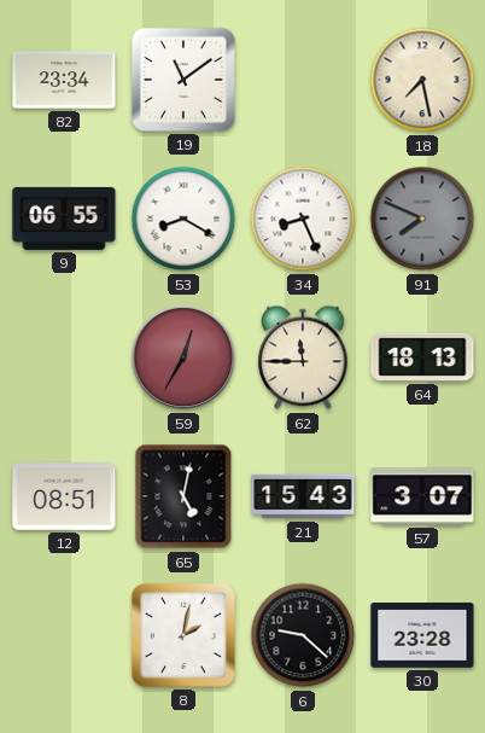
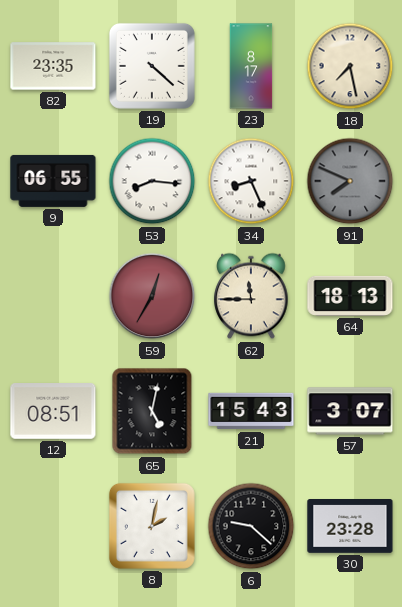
82: 23:34 -> 23:35 (53, 66)
19: 11:09 -> 4:22 (152, 66)
23: none -> 8:17 (251, 66)
53: 8:20 -> 8:16 (152, 181)
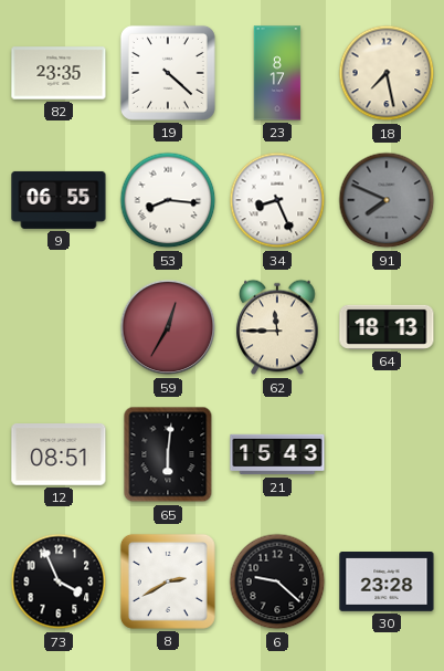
65: 5:02 -> 6:01 (168, 454)
57: 3:07 -> none (350, 411)
73: none -> 3:56 (59, 581)
8: 2:02 -> 2:40 (168, 581)
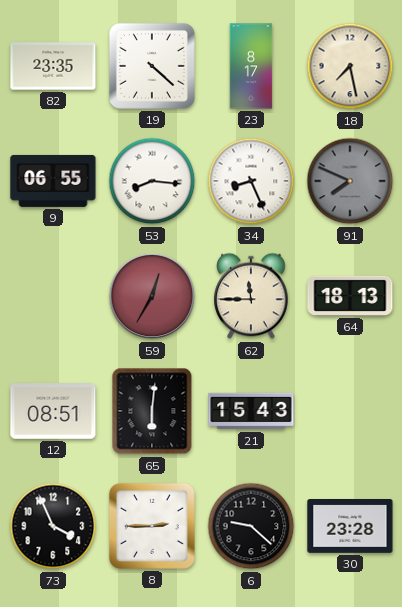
8: 2:40 -> 2:45 (152, 526)
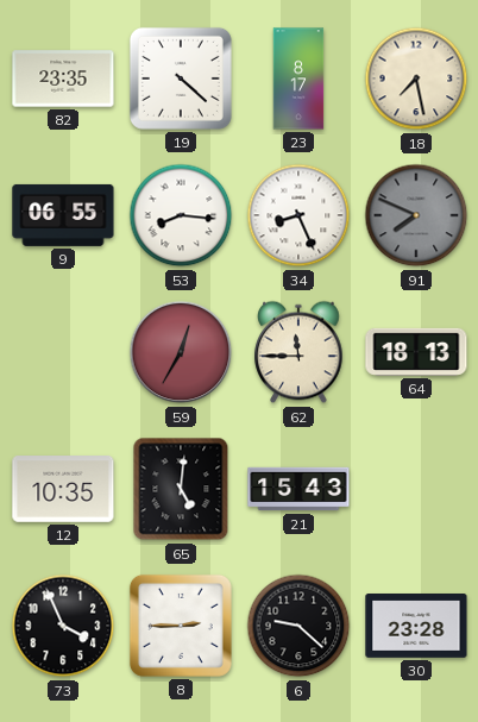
12: 08:51 -> 10:35 (63, 489)
65: 6:01 -> 5:01 (181, 489)
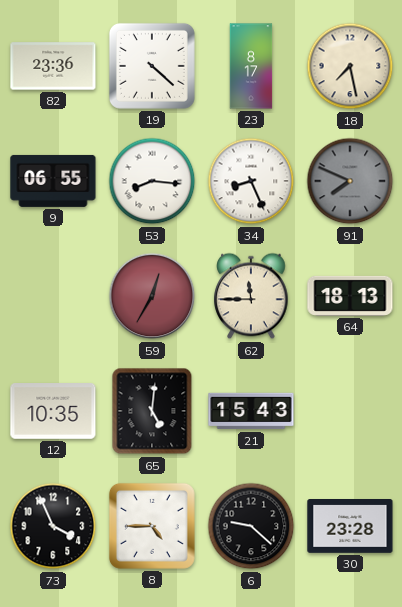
82: 23:35 -> 23:36 (53, 66)
8: 2:45 -> 4:45 (152, 526)
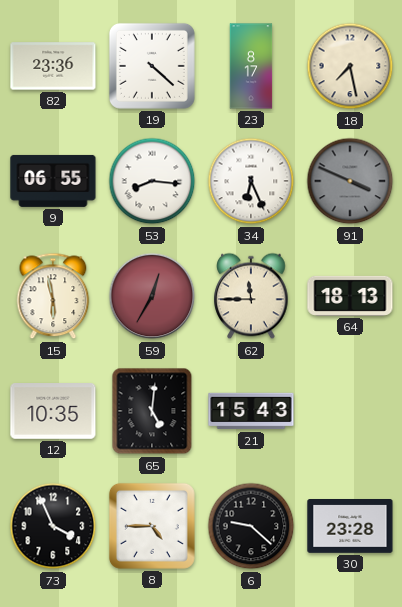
34: 8:26 -> 6:26 (251, 181)
91: 7:49 -> 3:49 (350, 181)
15: none -> 5:58 (53, 296)
